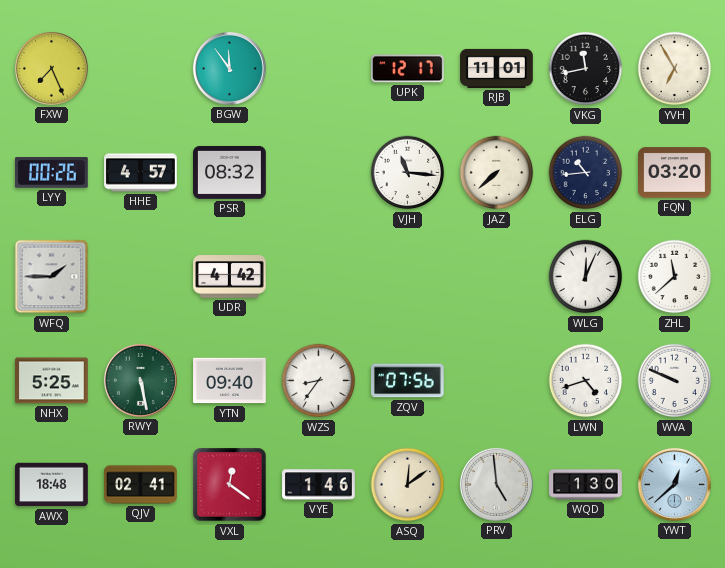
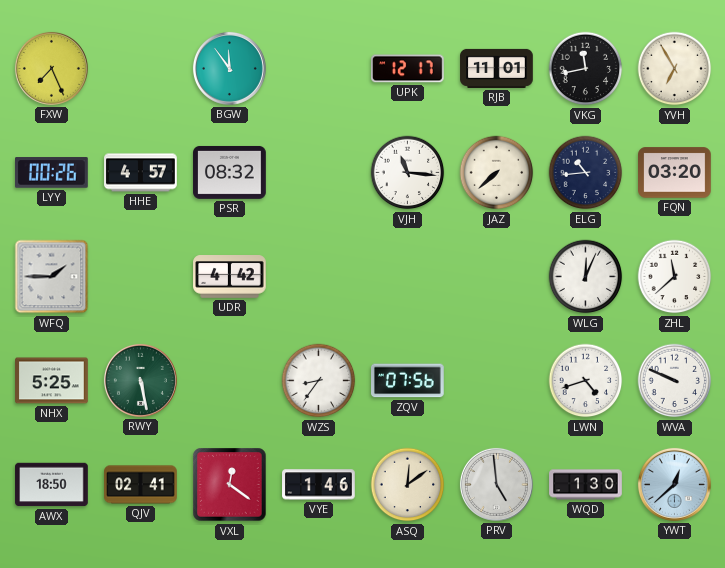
YTN: 09:40 -> none (230, 381)
AWX: 18:48 -> 18:50 (52, 485)
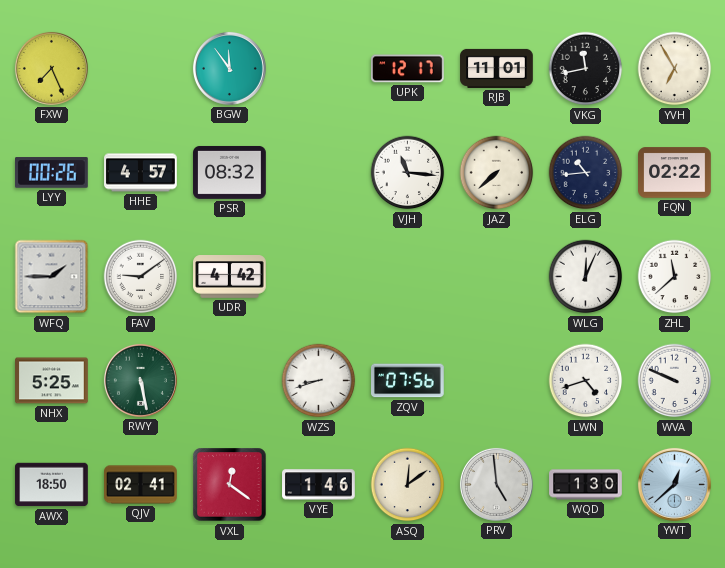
FQN: 03:20 -> 02:22 (675, 173)
FAV: none -> 9:09 (141, 277)
WZS: 8:36 -> 8:42 (319, 381)
